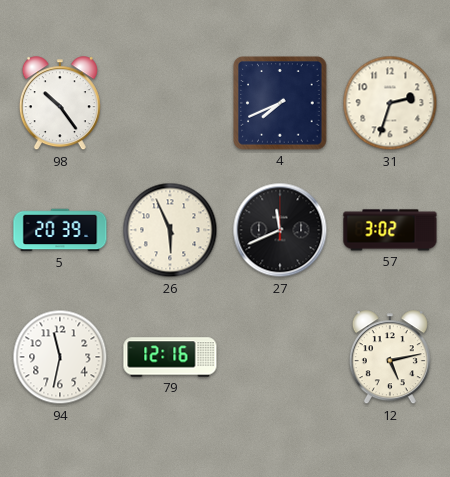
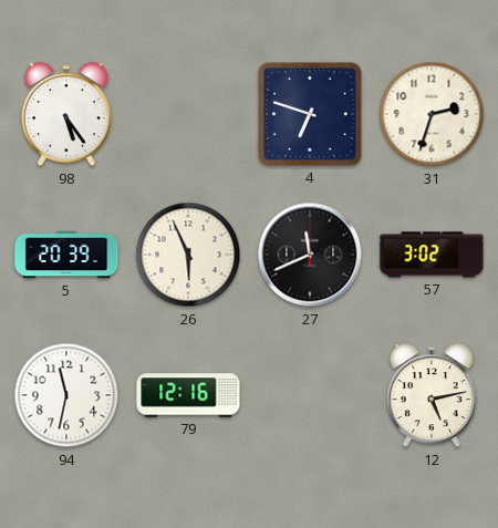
98: 10:24 -> 5:24 (66, 115)
4: 7:41 -> 6:48 (310, 114)
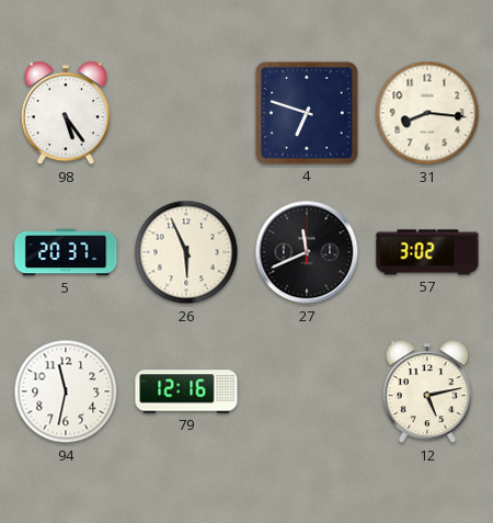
31: 2:33 -> 8:16 (427, 113)
5: 20:39 -> 20:37 (66, 252)
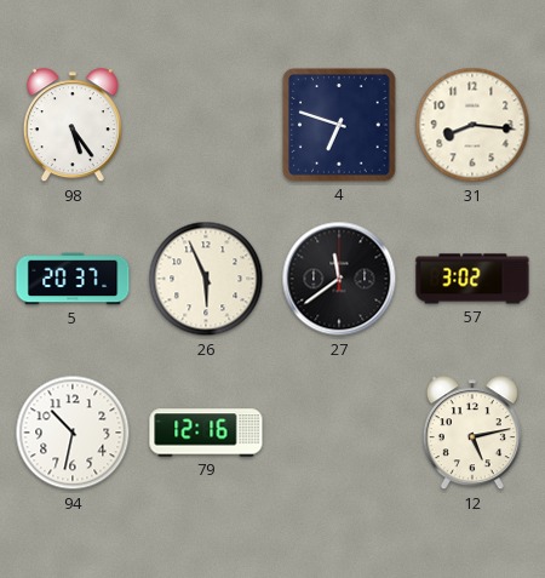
27: 11:41 -> 11:39 (339, 279)
94: 11:32 -> 10:32 (73, 433)
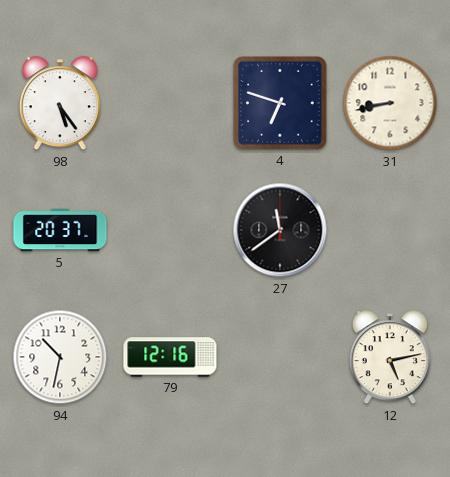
31: 8:16 -> 8:43 (390, 103)
26: 5:56 -> none (206, 279)
57: 3:02 -> none (472, 279)
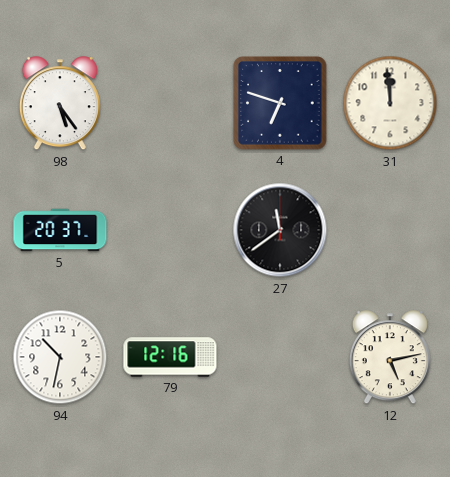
31: 8:43 -> 11:59 (390, 103)
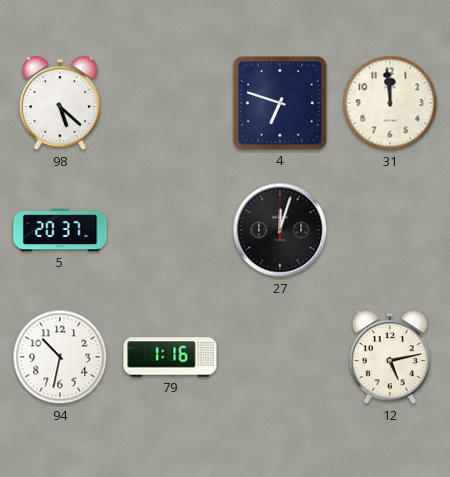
98: 5:24 -> 5:22 (60, 104)
27: 11:39 -> 12:03 (280, 230)
79: 12:16 -> 1:16 (170, 357)
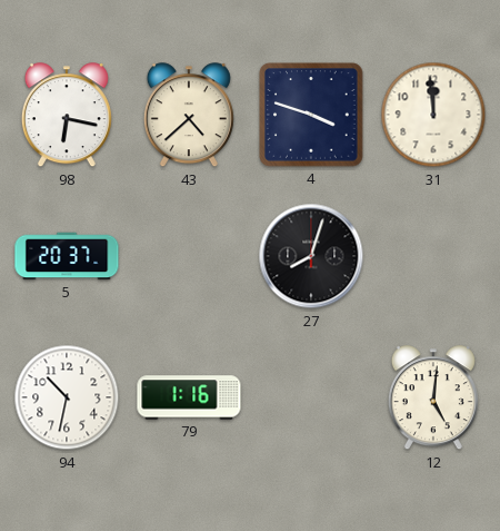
98: 5:22 -> 6:17 (67, 116)
43: none -> 4:38 (189, 116)
4: 6:48 -> 3:48 (311, 115)
27: 12:03 -> 8:03 (311, 256)
12: 5:13 -> 5:01 (433, 399)
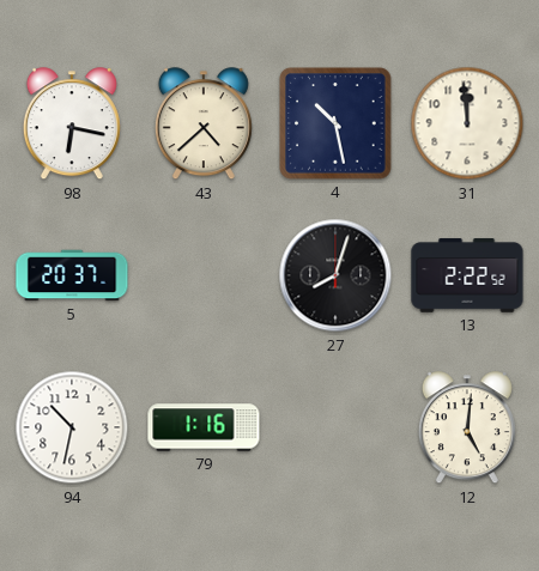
4: 3:48 -> 10:28 (335, 123)
13: none -> 2:22 (467, 275)
